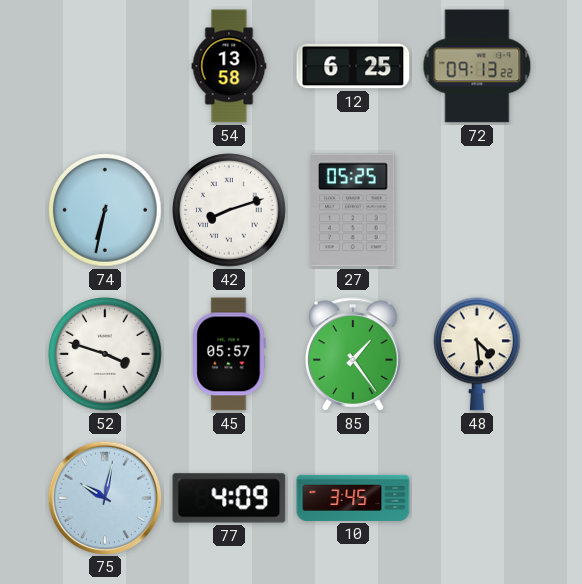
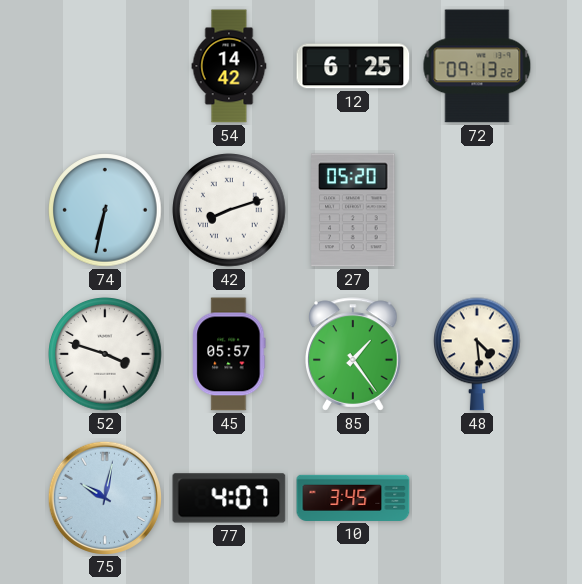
54: 13:58 -> 14:42 (229, 66)
27: 05:25 -> 05:20 (353, 210)
77: 4:09 -> 4:07 (229, 498)
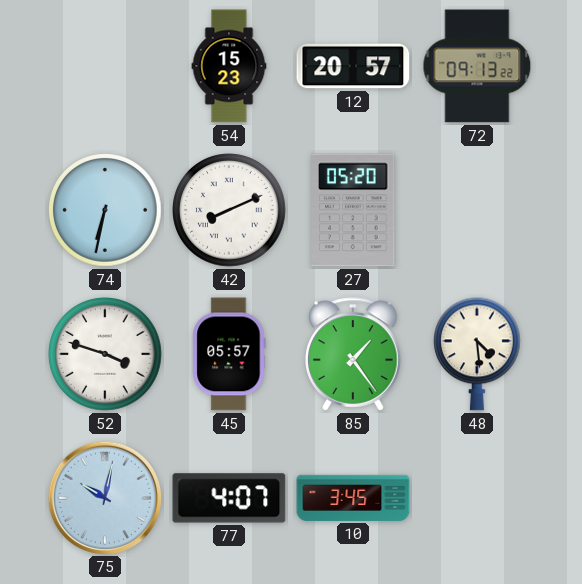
54: 14:42 -> 15:23 (229, 66)
12: 6:25 -> 20:57 (353, 66)
42: 8:12 -> 8:11 (229, 210)
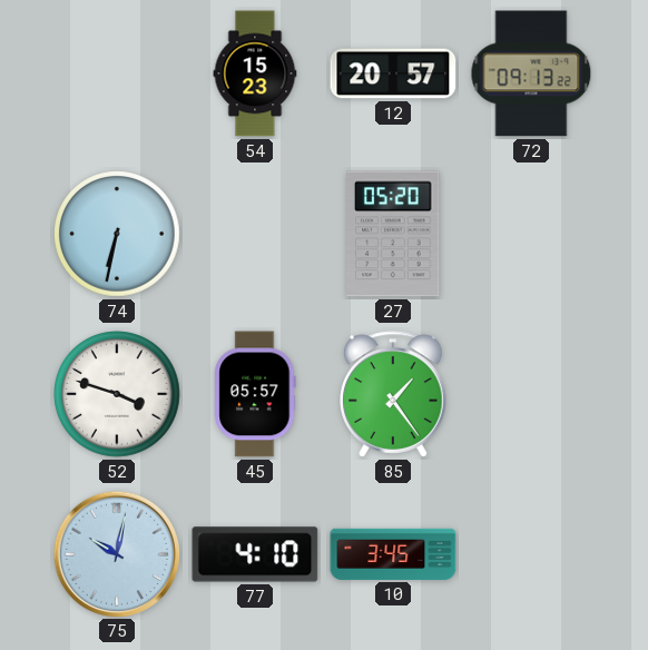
42: 8:11 -> none (229, 210)
48: 4:29 -> none (478, 354)
77: 4:07 -> 4:10 (255, 554)
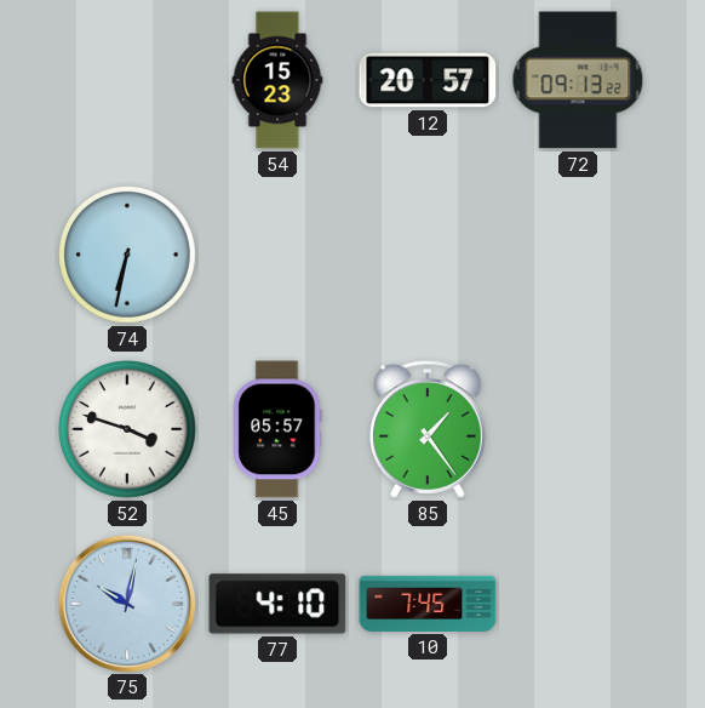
27: 05:20 -> none (393, 234)
10: 3:45 -> 7:45 (428, 604)
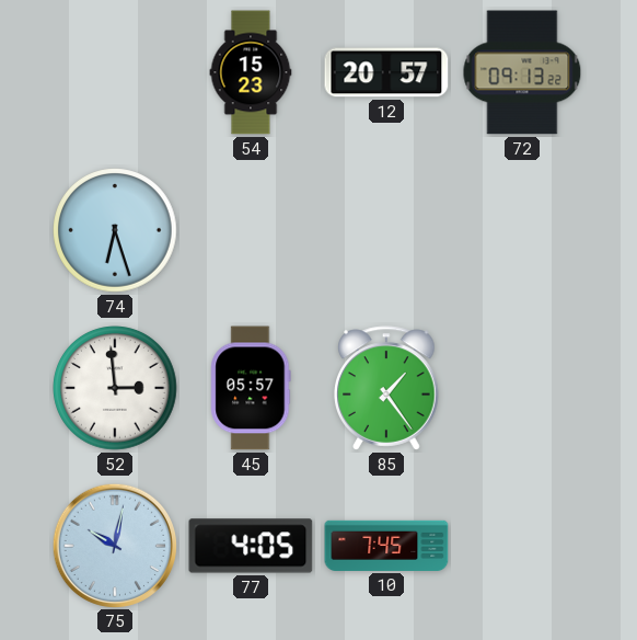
74: 6:32 -> 6:27 (115, 230)
52: 3:48 -> 2:59 (115, 388)
77: 4:10 -> 4:05 (251, 546)
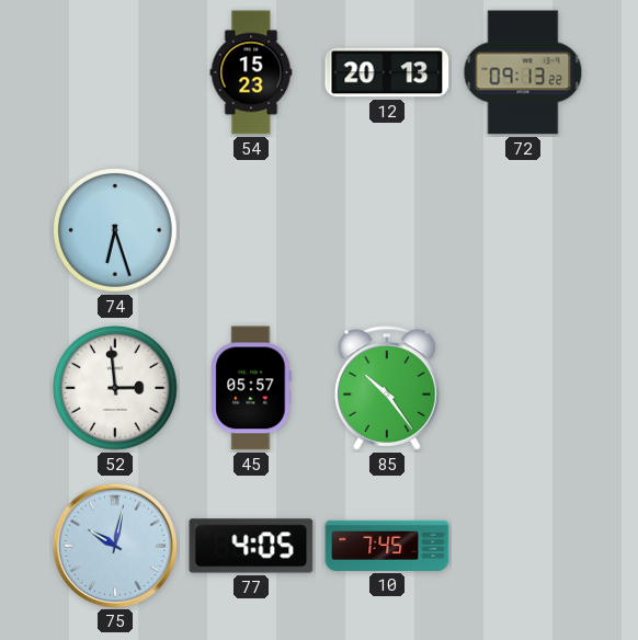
12: 20:57 -> 20:13 (387, 72)
85: 1:24 -> 10:24 (387, 388)
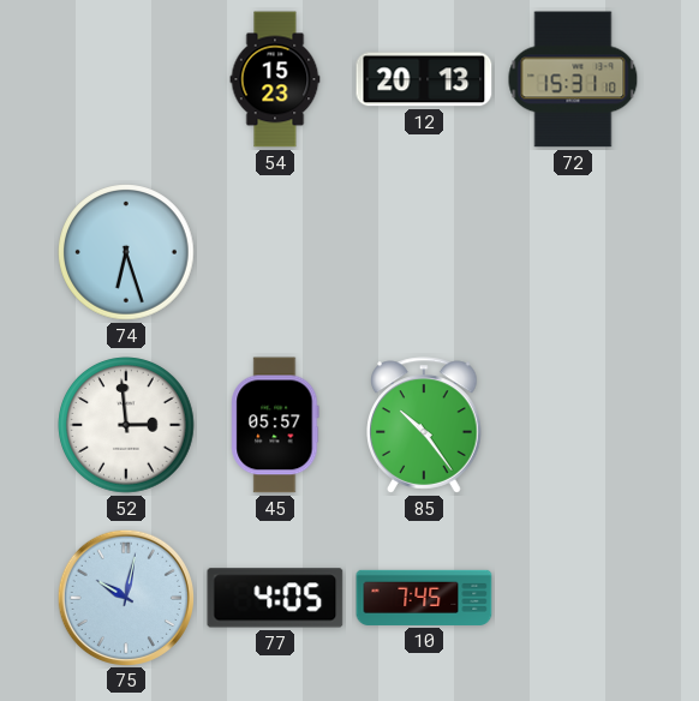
72: 09:13 -> 15:31 (573, 79)
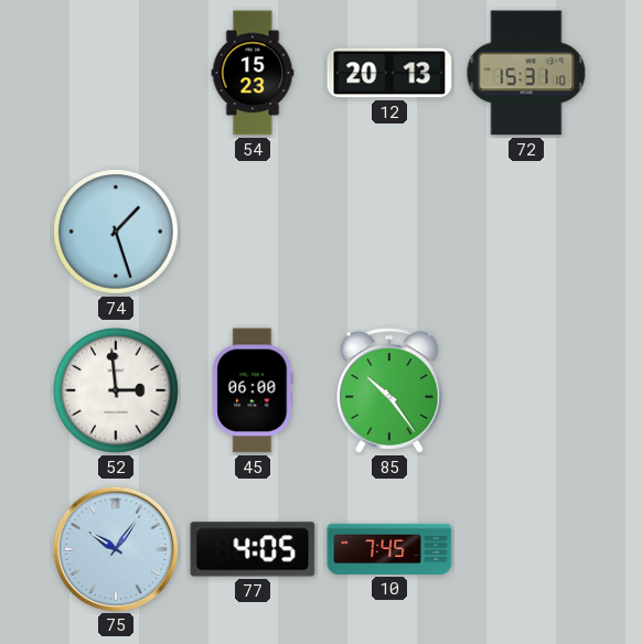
74: 6:27 -> 1:27 (116, 232)
45: 05:57 -> 06:00 (253, 390)
75: 10:02 -> 10:06 (115, 548)
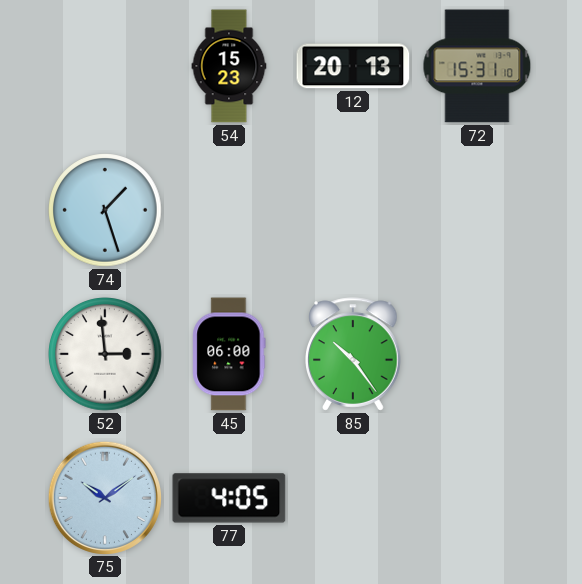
75: 10:06 -> 10:09 (104, 497)
10: 7:45 -> none (389, 549)
